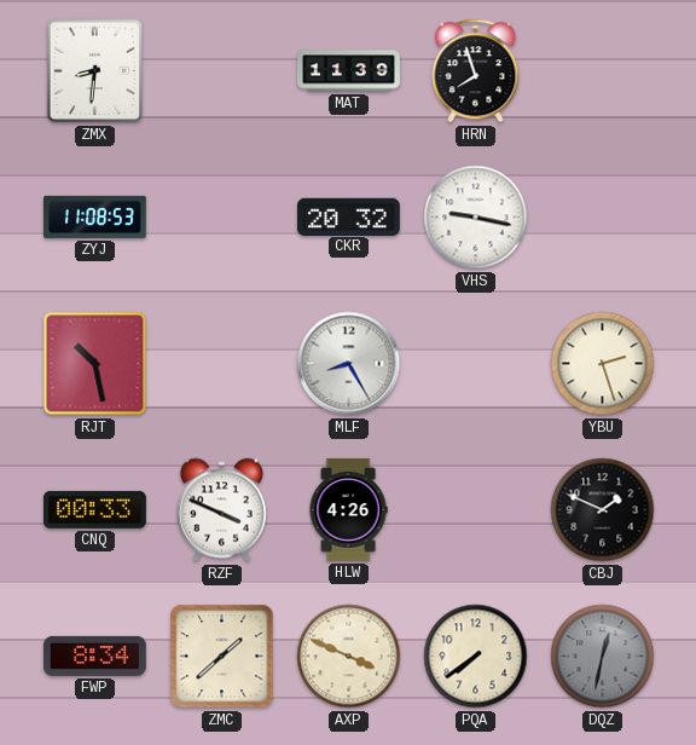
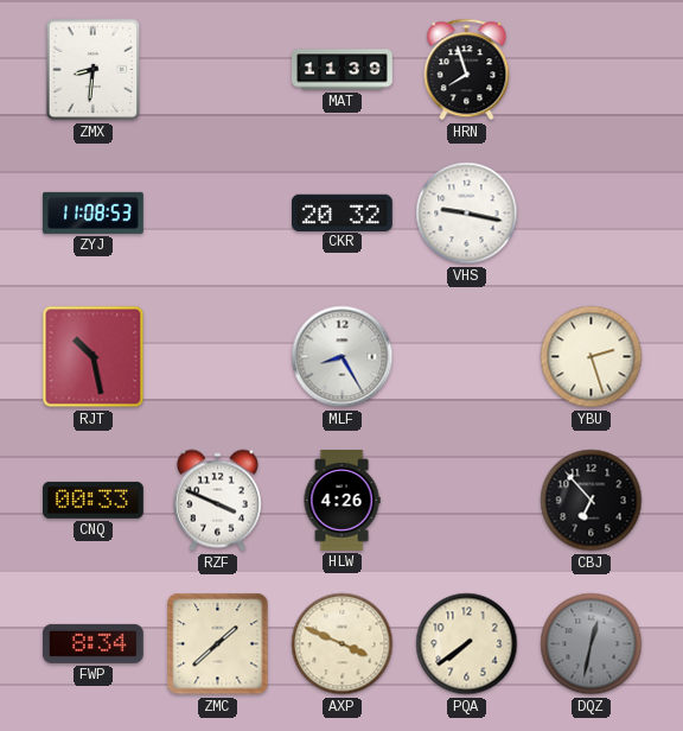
CBJ: 1:49 -> 6:53 (592, 501)
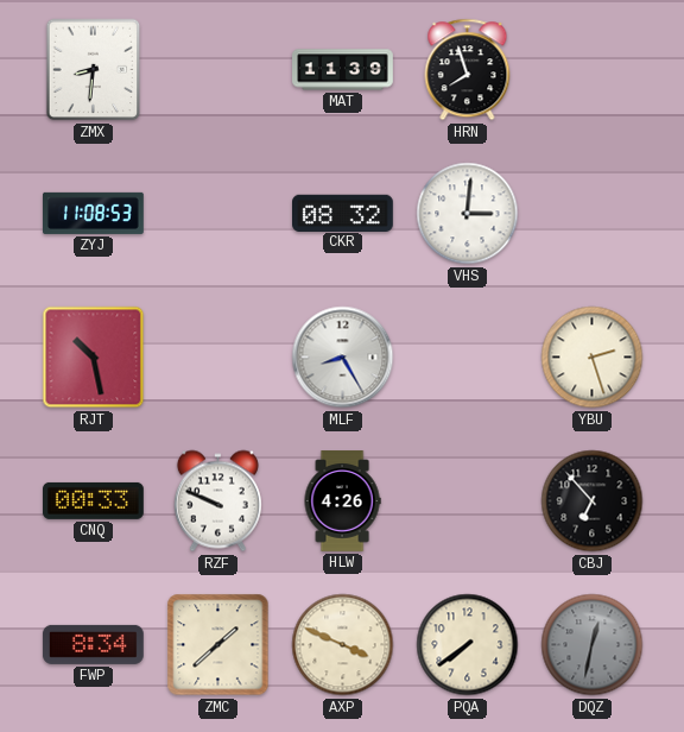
CKR: 20:32 -> 08:32 (343, 213)
VHS: 9:17 -> 3:01 (468, 214)
RZF: 3:49 -> 9:49 (217, 501)
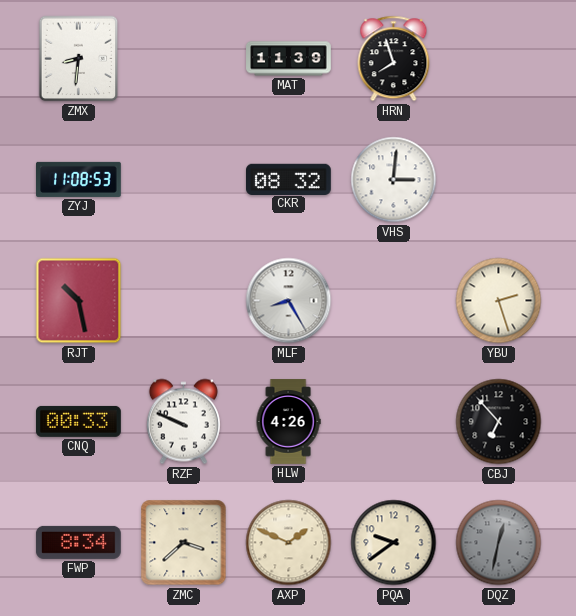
ZMC: 1:38 -> 3:38 (184, 543)
AXP: 3:49 -> 1:49 (289, 543)
PQA: 7:39 -> 9:39 (394, 543)
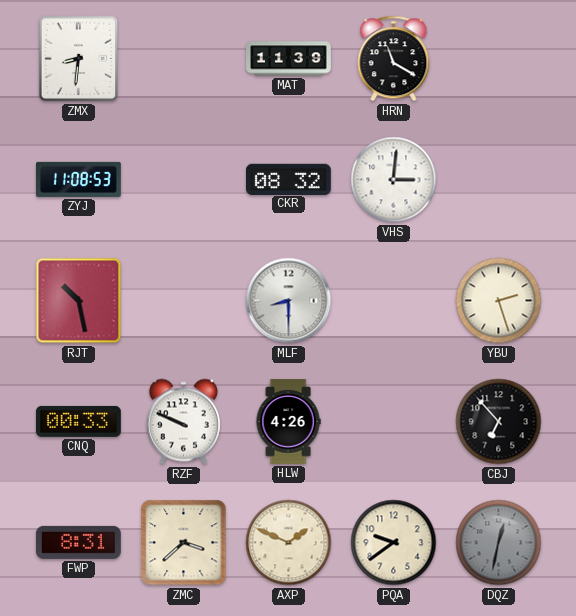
HRN: 7:57 -> 11:20 (394, 59)
MLF: 8:25 -> 8:30 (289, 301)
FWP: 8:34 -> 8:31 (79, 542)
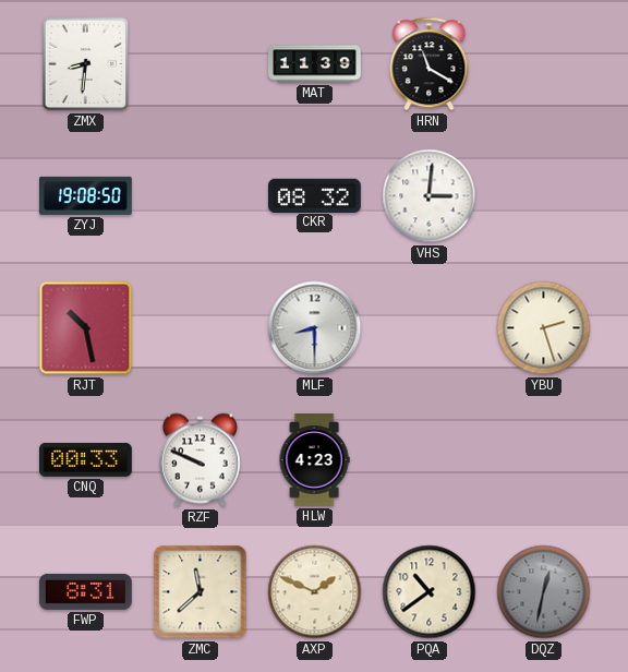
ZYJ: 11:08 -> 19:08 (86, 195)
HLW: 4:26 -> 4:23 (314, 460)
CBJ: 6:53 -> none (499, 422)
ZMC: 3:38 -> 11:38 (201, 592)
PQA: 9:39 -> 10:39 (430, 592)
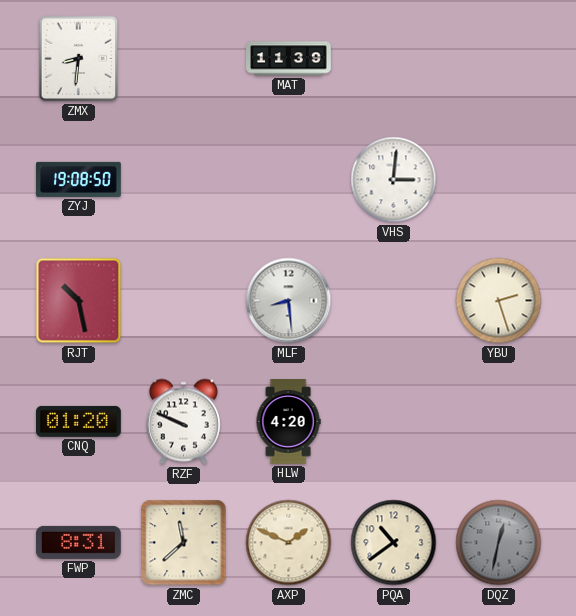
HRN: 11:20 -> none (430, 64)
CKR: 08:32 -> none (315, 195)
MLF: 8:30 -> 8:29 (289, 301)
CNQ: 00:33 -> 01:20 (79, 421)
HLW: 4:23 -> 4:20 (288, 422)
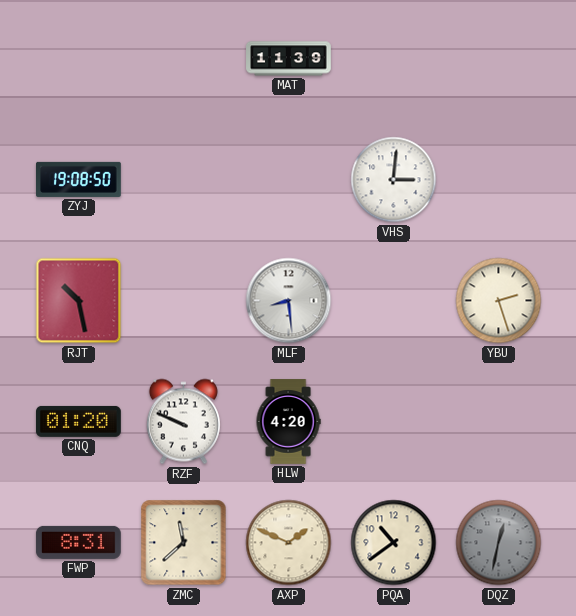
ZMX: 8:31 -> none (79, 59)
